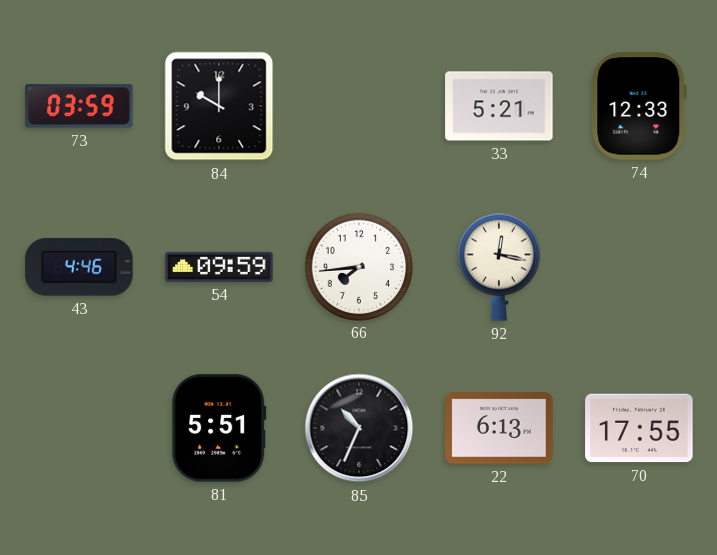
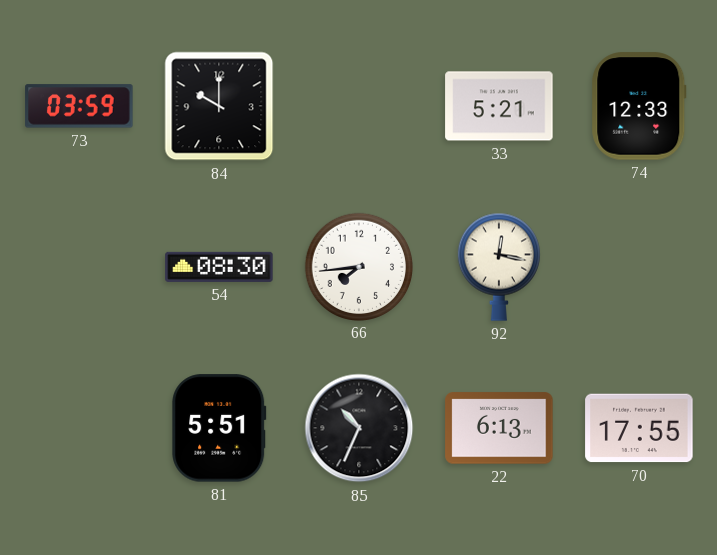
43: 4:46 -> none (79, 267)
54: 09:59 -> 08:30 (219, 267)
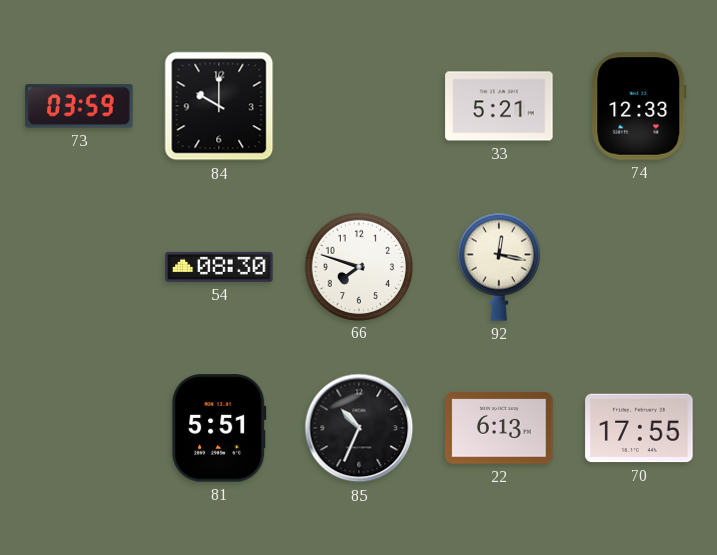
66: 7:44 -> 7:48 (358, 266)
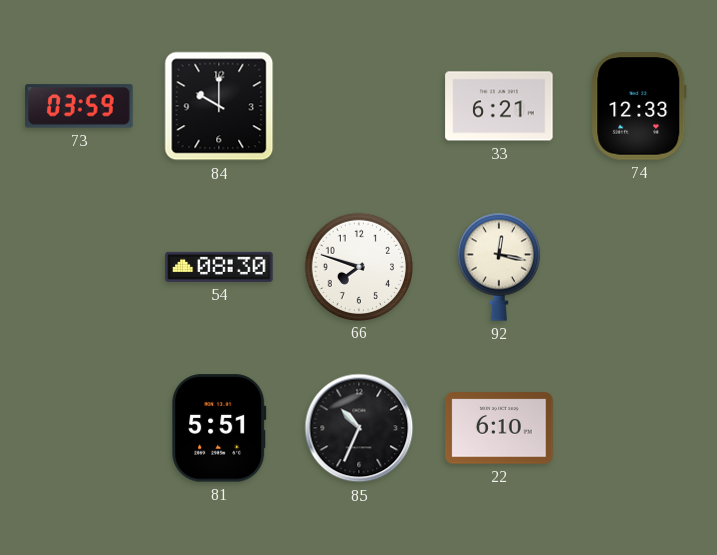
33: 5:21 -> 6:21 (499, 106)
22: 6:13 -> 6:10 (499, 428)
70: 17:55 -> none (639, 428)
